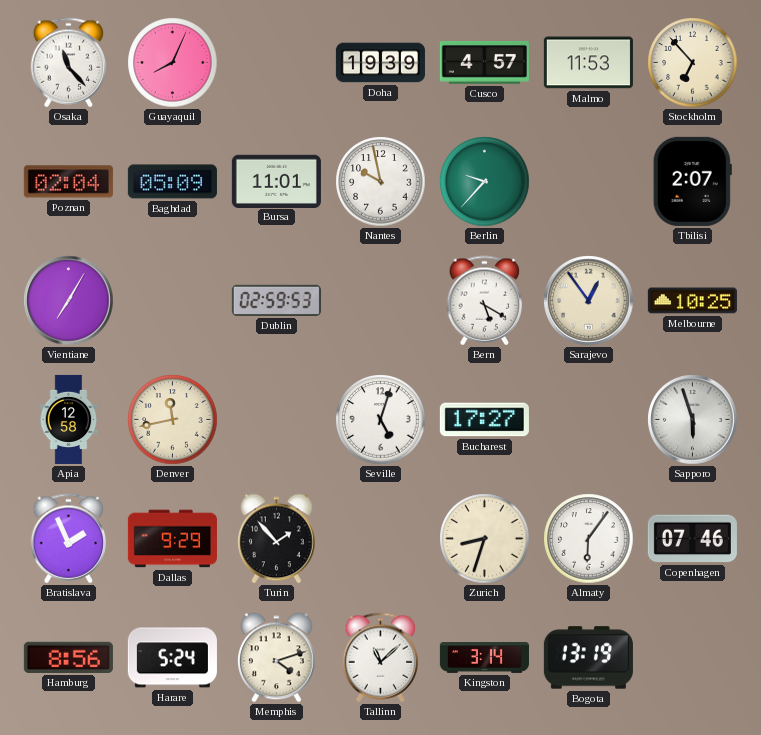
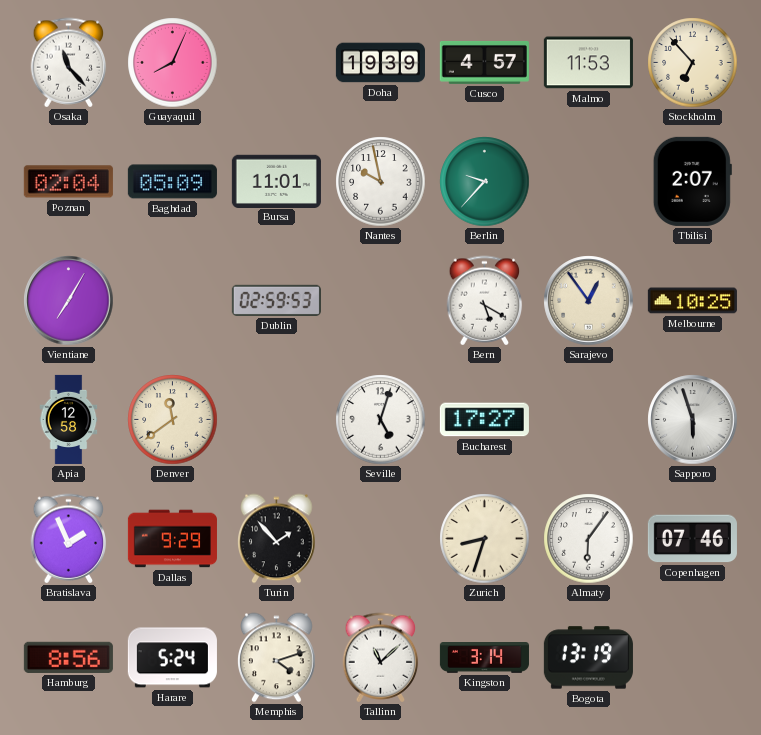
Denver: 11:43 -> 11:39 (173, 420)
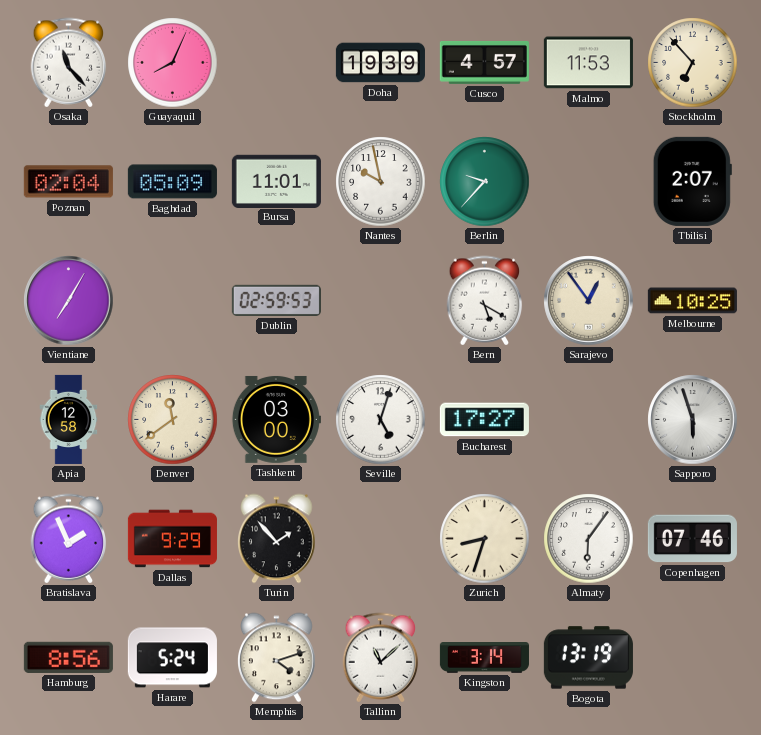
Tashkent: none -> 03:00 (276, 419)
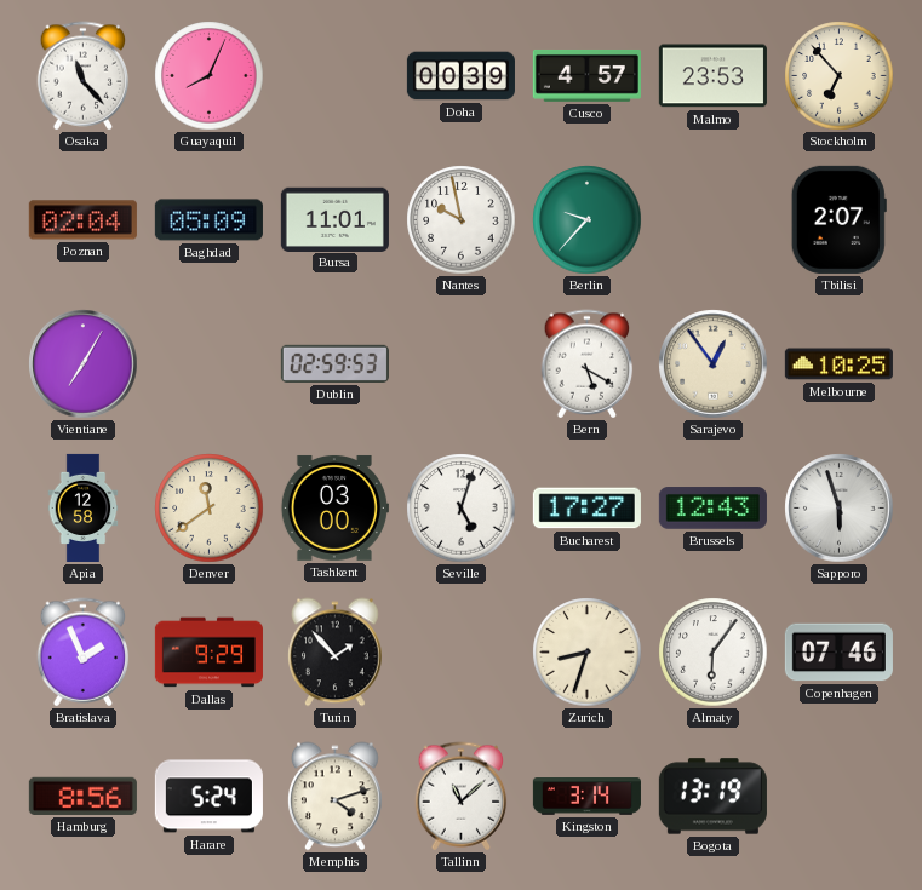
Doha: 19:39 -> 00:39 (460, 76)
Malmo: 11:53 -> 23:53 (712, 76)
Brussels: none -> 12:43 (712, 509)
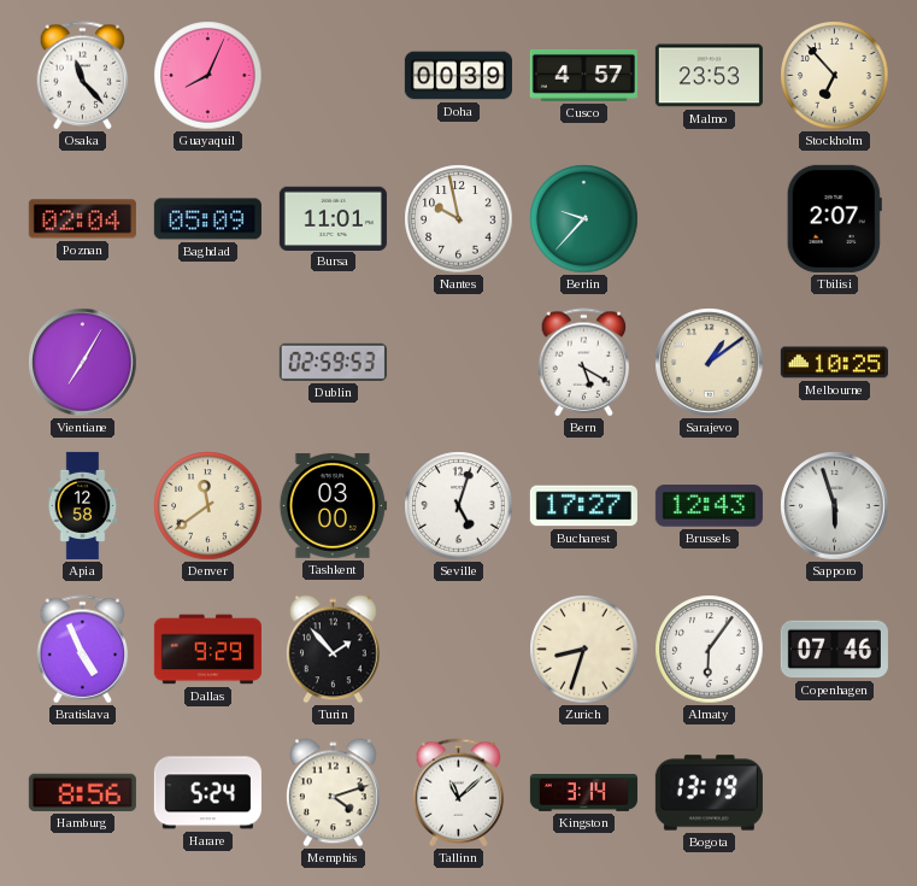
Sarajevo: 12:54 -> 1:09 (710, 363)
Bratislava: 1:56 -> 4:56 (83, 650)
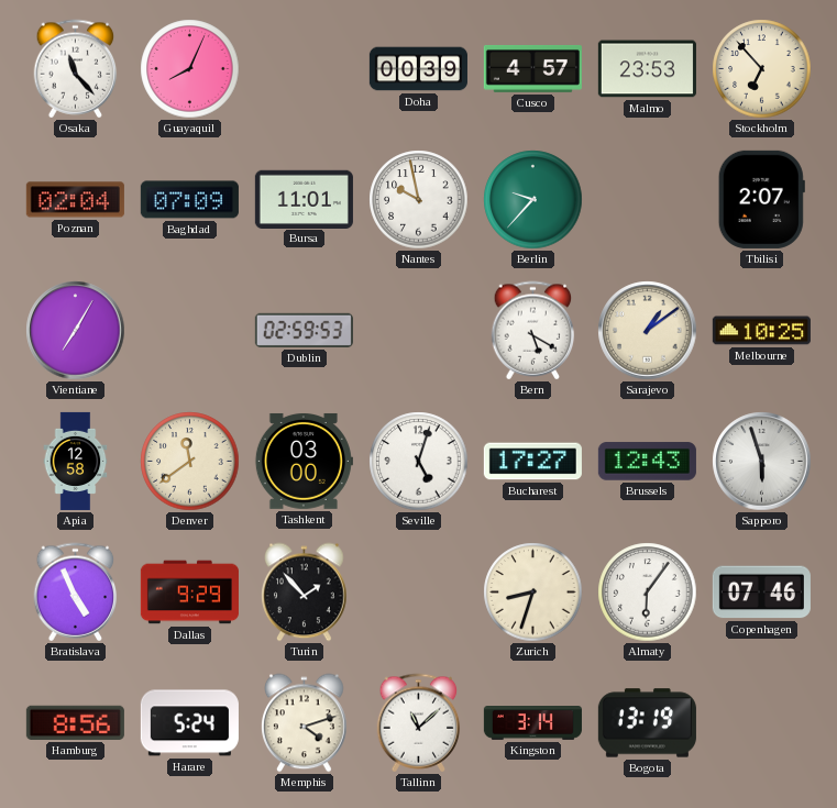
Baghdad: 05:09 -> 07:09 (189, 200)
